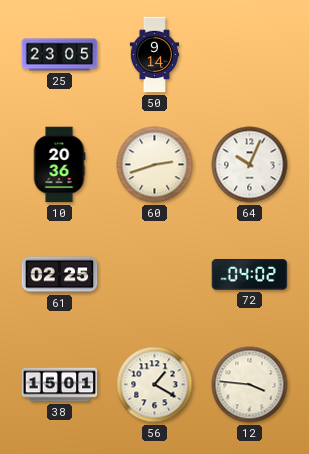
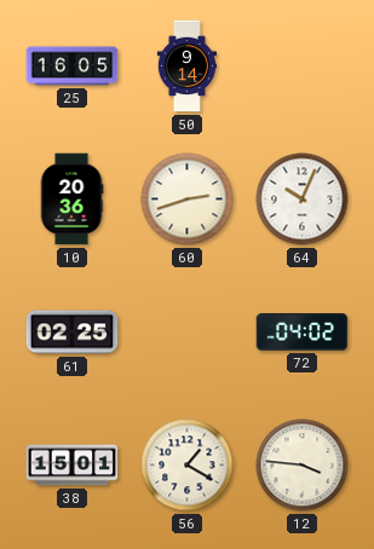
25: 23:05 -> 16:05 (73, 67)
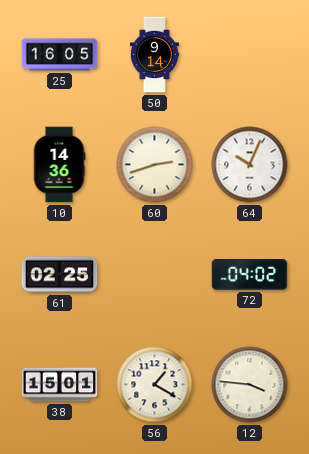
10: 20:36 -> 14:36 (59, 165)
